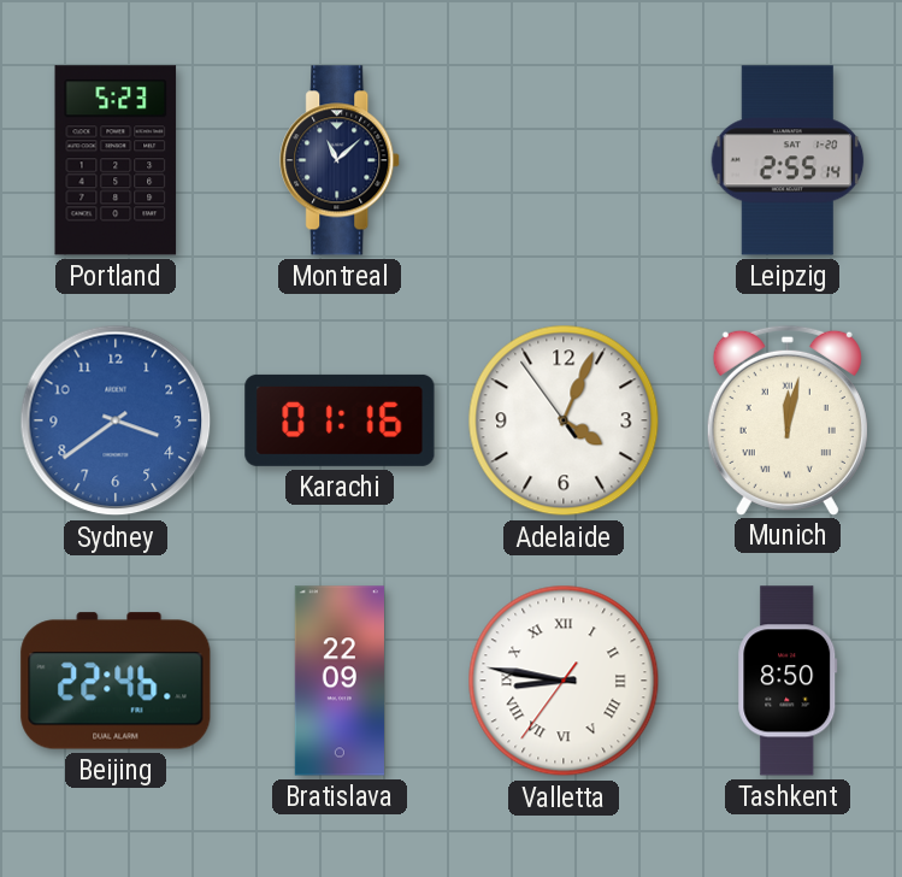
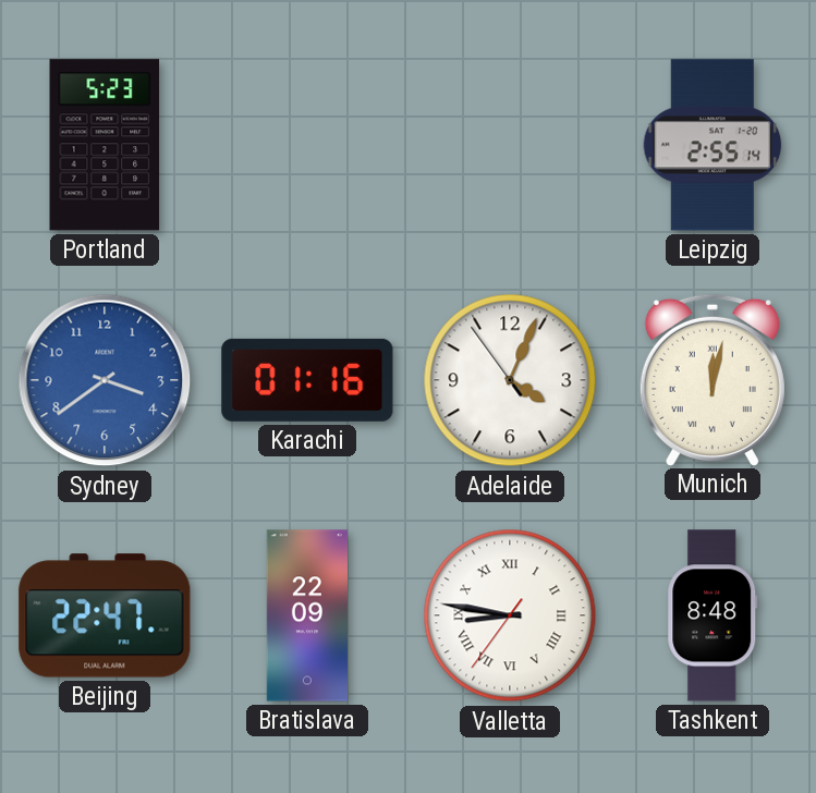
Montreal: 11:08 -> none (341, 160)
Beijing: 22:46 -> 22:47 (105, 615)
Tashkent: 8:50 -> 8:48 (713, 615)
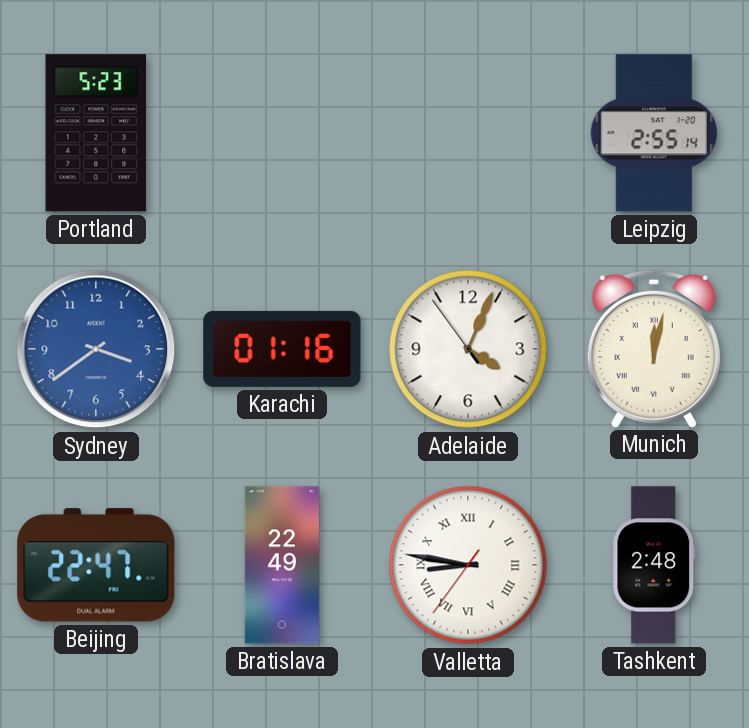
Bratislava: 22:09 -> 22:49 (282, 565)
Tashkent: 8:48 -> 2:48 (654, 565)
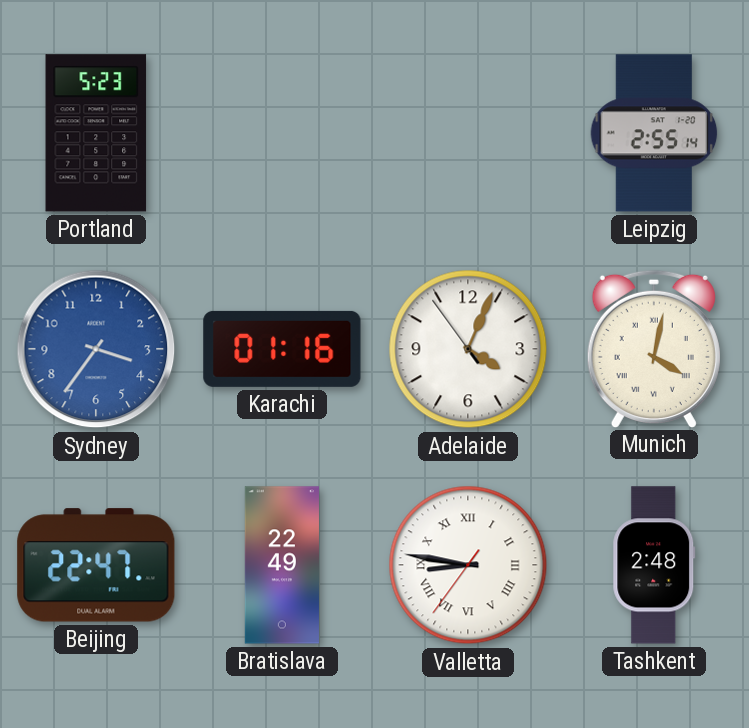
Sydney: 3:39 -> 3:36 (96, 349)
Munich: 12:02 -> 4:02 (654, 348)
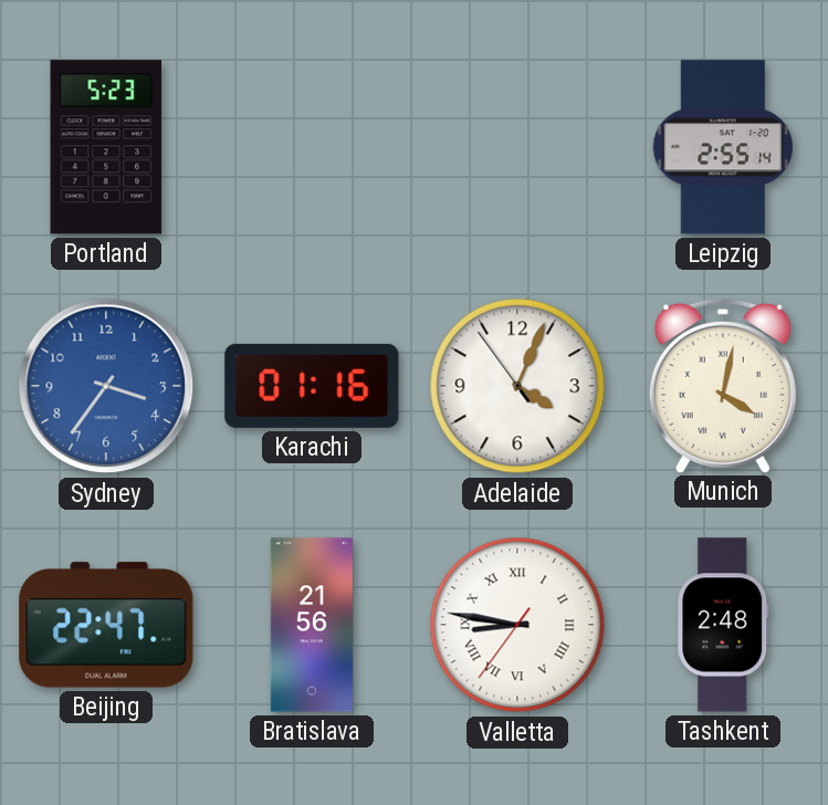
Bratislava: 22:49 -> 21:56 (312, 625)
